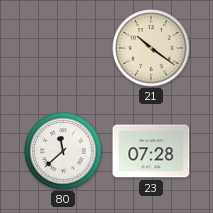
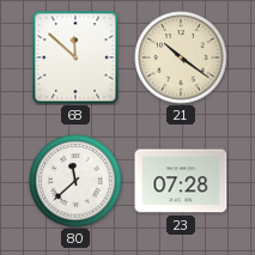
68: none -> 11:52 (75, 57)
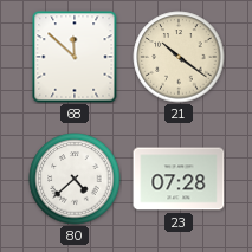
80: 11:38 -> 4:38 (75, 179)
